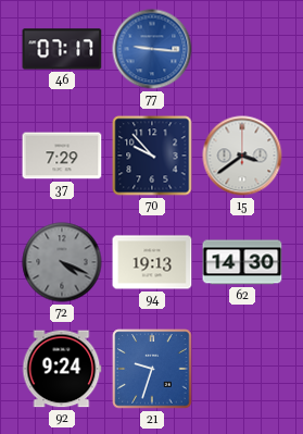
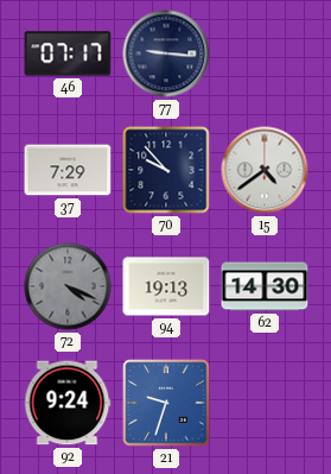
77 dial: blue -> navy (166, 53)
15: 3:39 -> 4:39 (265, 170)
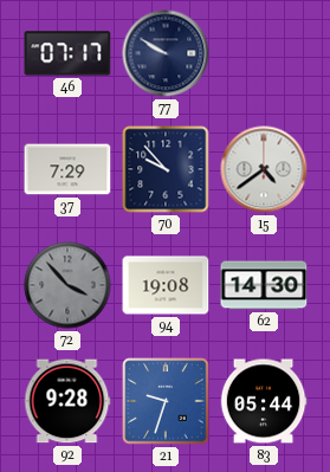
77: 9:16 -> 9:50 (166, 53)
72: 4:19 -> 3:53 (67, 285)
94: 19:13 -> 19:08 (166, 285)
92: 9:24 -> 9:28 (67, 401)
83: none -> 05:44 (264, 401)
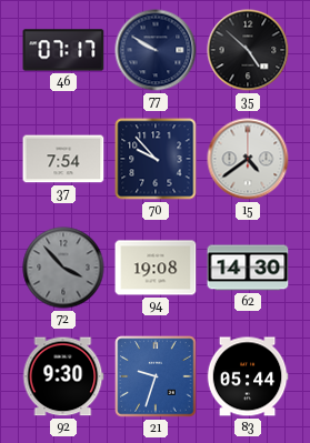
35: none -> 4:52 (248, 50)
37: 7:29 -> 7:54 (63, 159)
92: 9:28 -> 9:30 (63, 376)
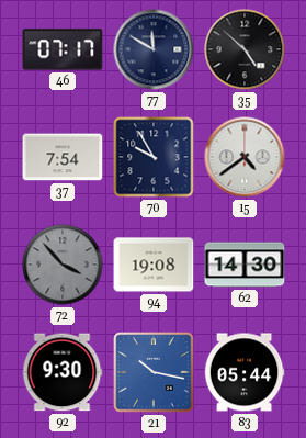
77: 9:50 -> 11:50 (154, 49)
70: 9:53 -> 9:55 (154, 157)
21: 9:33 -> 10:17 (154, 372)
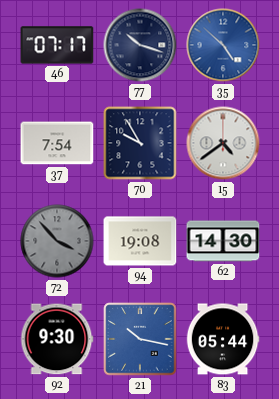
77: 11:50 -> 10:18 (140, 45)
35 dial: black -> blue (223, 45)
